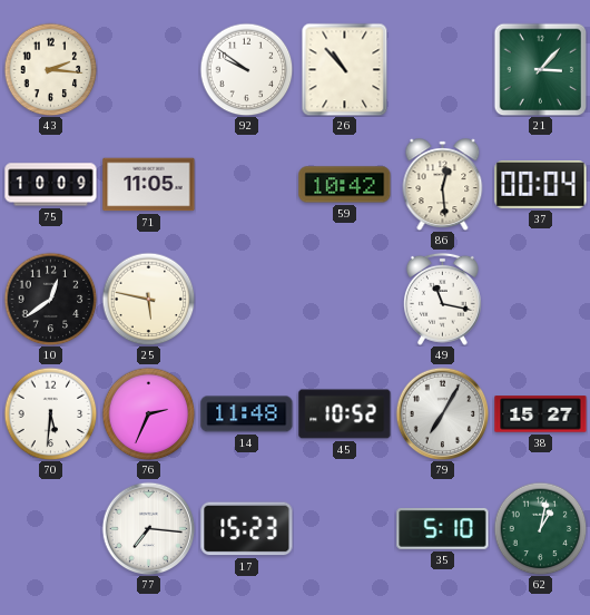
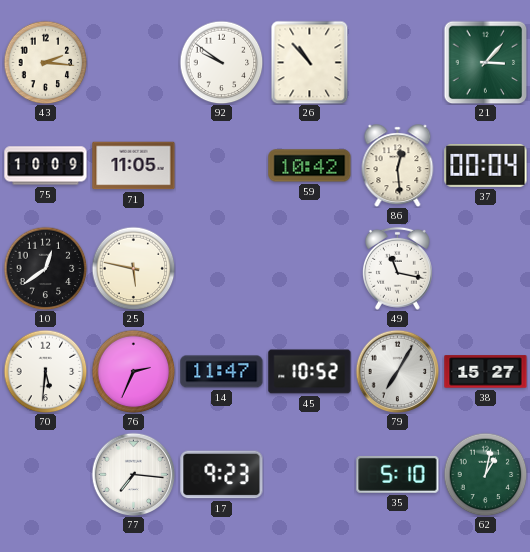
14: 11:48 -> 11:47 (222, 372)
17: 15:23 -> 9:23 (222, 475)
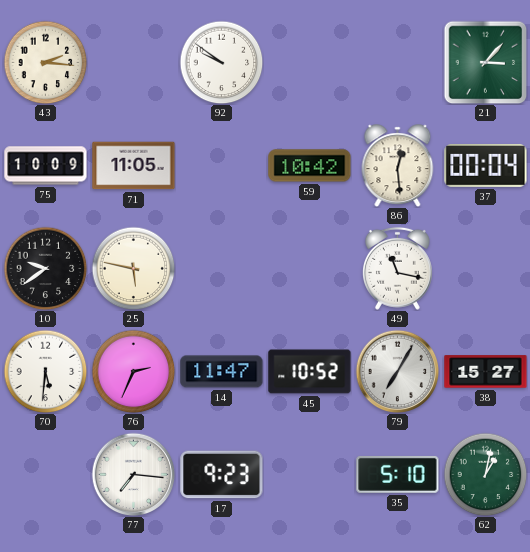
26: 10:53 -> none (310, 62)
10: 12:39 -> 9:39 (45, 268)
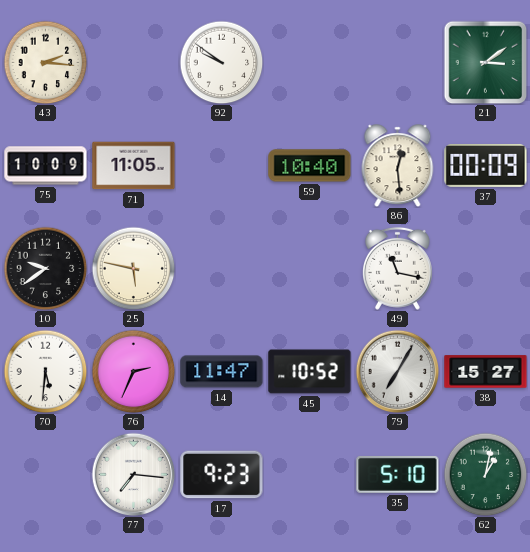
21: 3:07 -> 3:09 (485, 62)
59: 10:42 -> 10:40 (310, 166)
37: 00:04 -> 00:09 (486, 166)
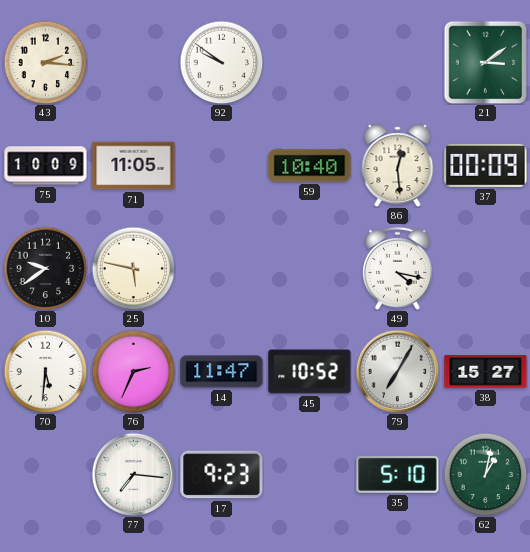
49: 11:17 -> 4:17 (397, 268)
